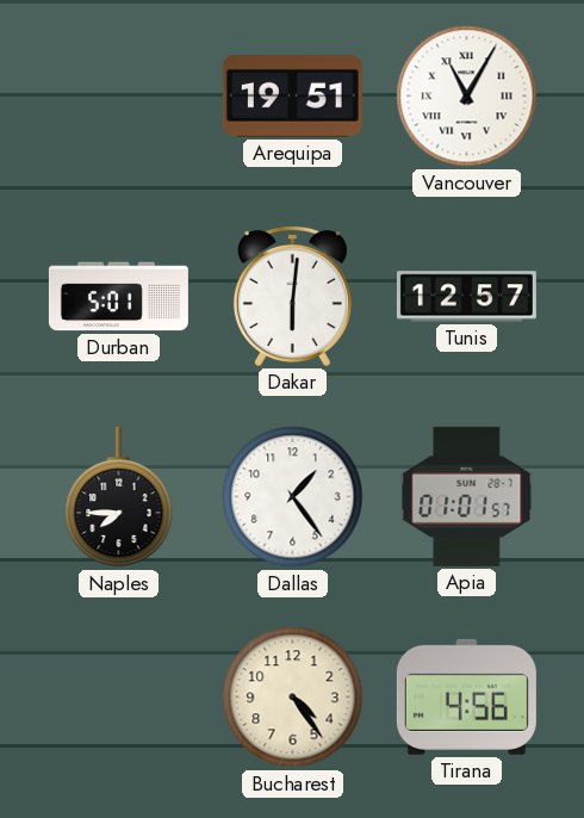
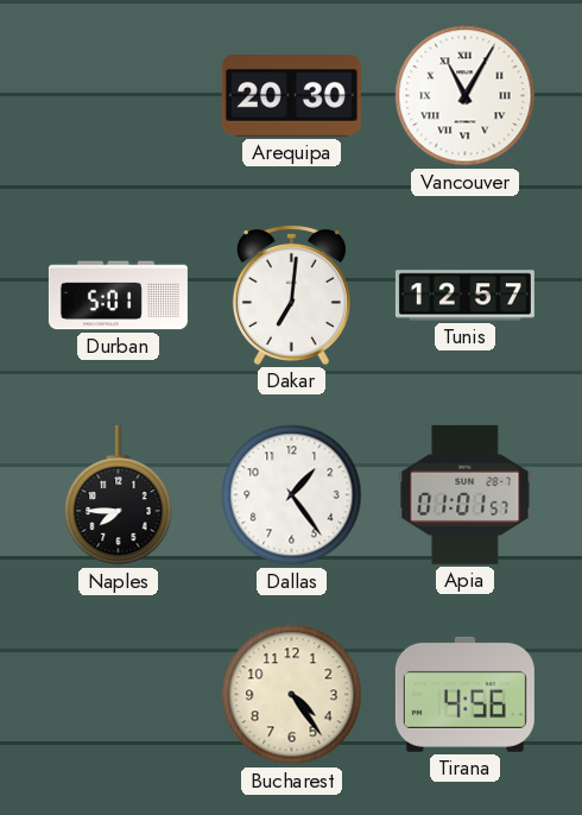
Arequipa: 19:51 -> 20:30 (291, 96)
Dakar: 6:01 -> 7:01 (291, 295)
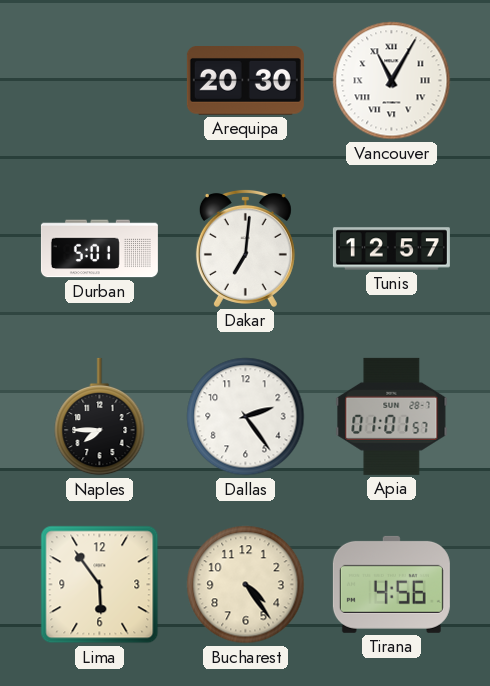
Dallas: 1:24 -> 2:24 (246, 417)
Lima: none -> 5:54 (100, 585)
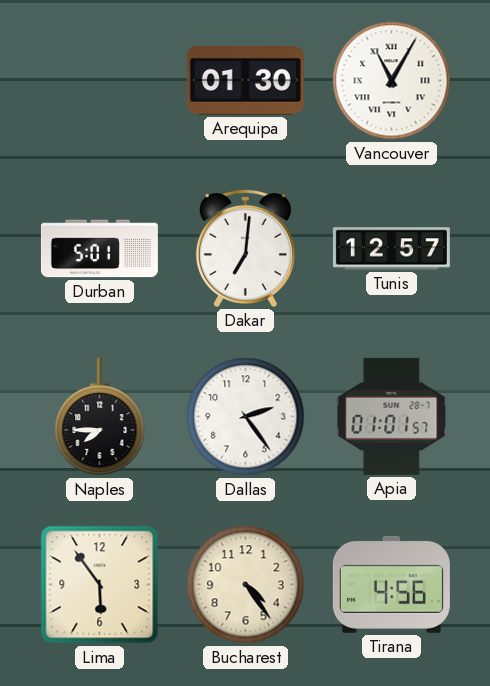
Arequipa: 20:30 -> 01:30 (245, 81)
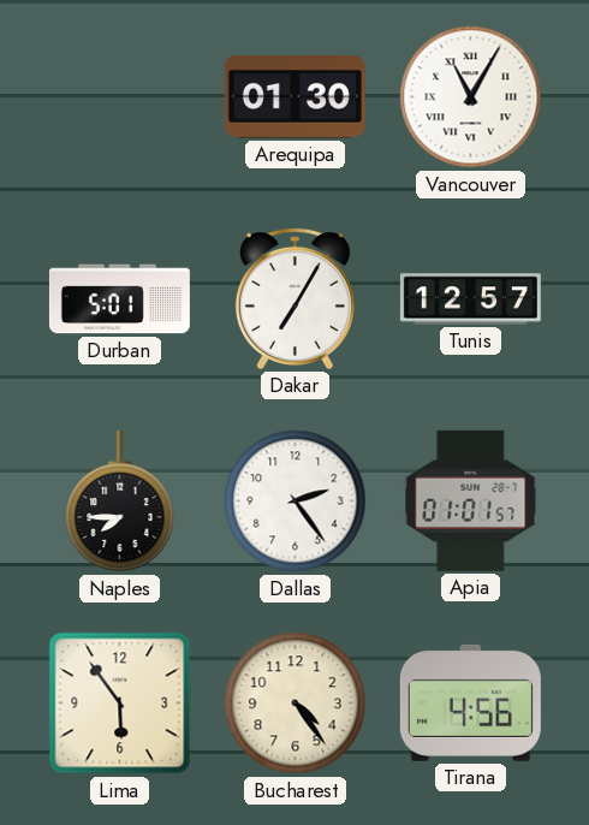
Dakar: 7:01 -> 7:05 (294, 298)
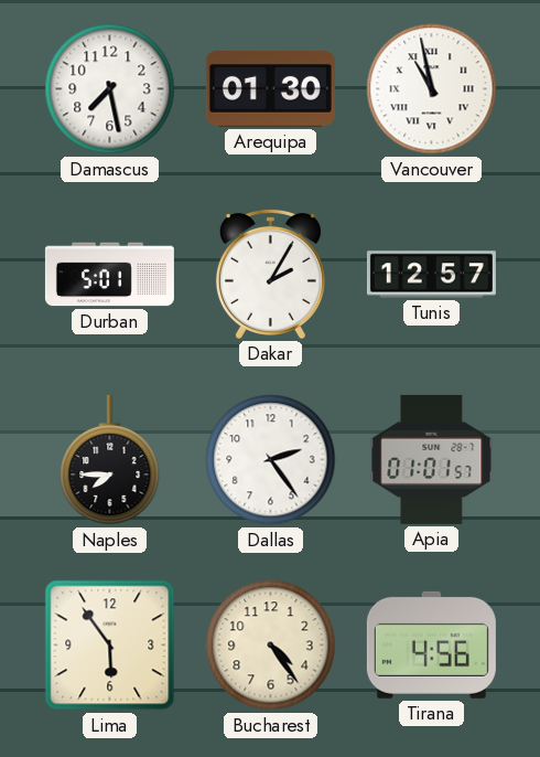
Damascus: none -> 7:28 (110, 89)
Vancouver: 11:05 -> 10:58 (432, 89)
Dakar: 7:05 -> 2:05 (270, 274)
